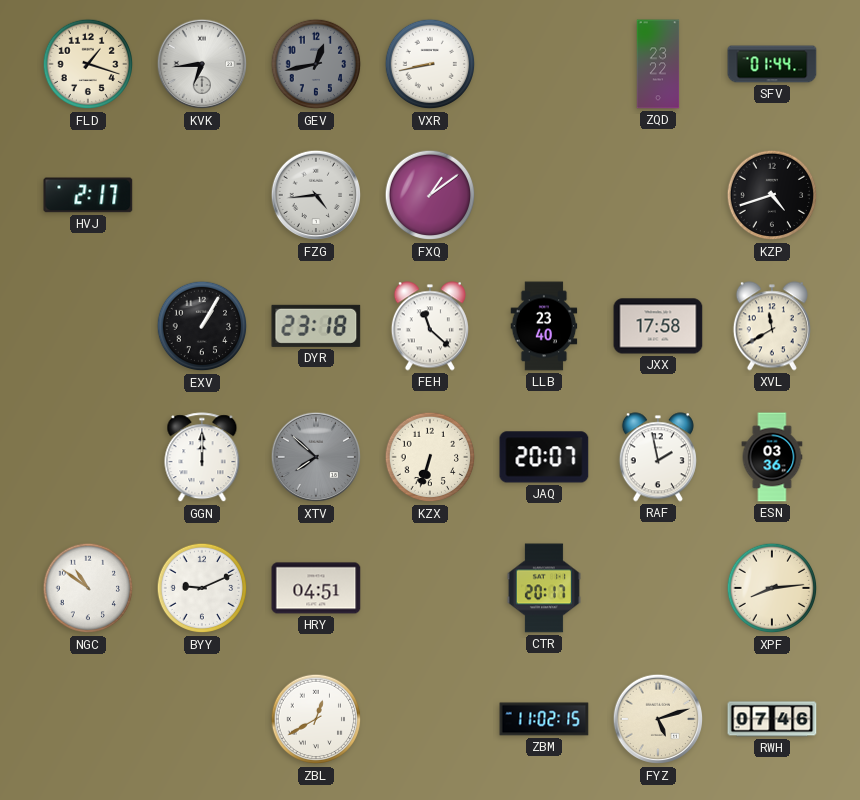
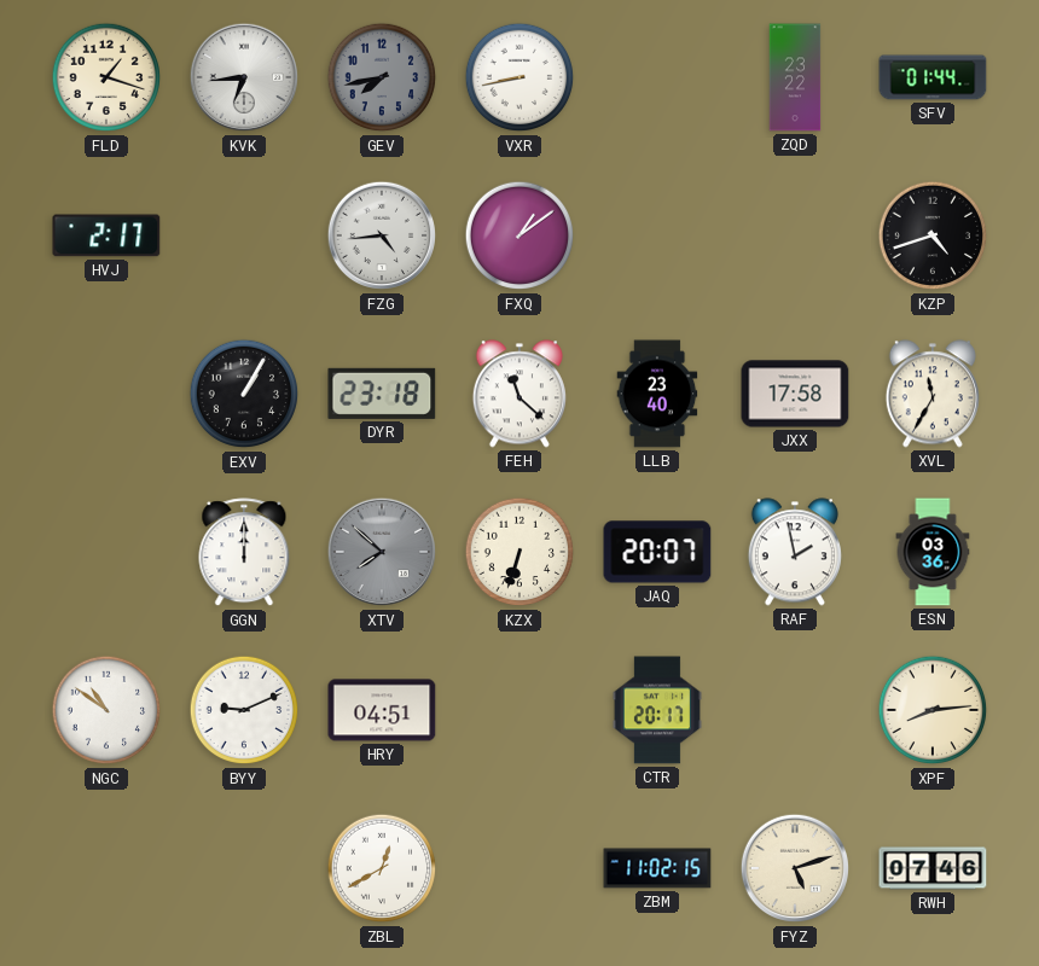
GEV: 12:43 -> 7:43 (382, 77)
XVL: 11:40 -> 11:35 (933, 394)
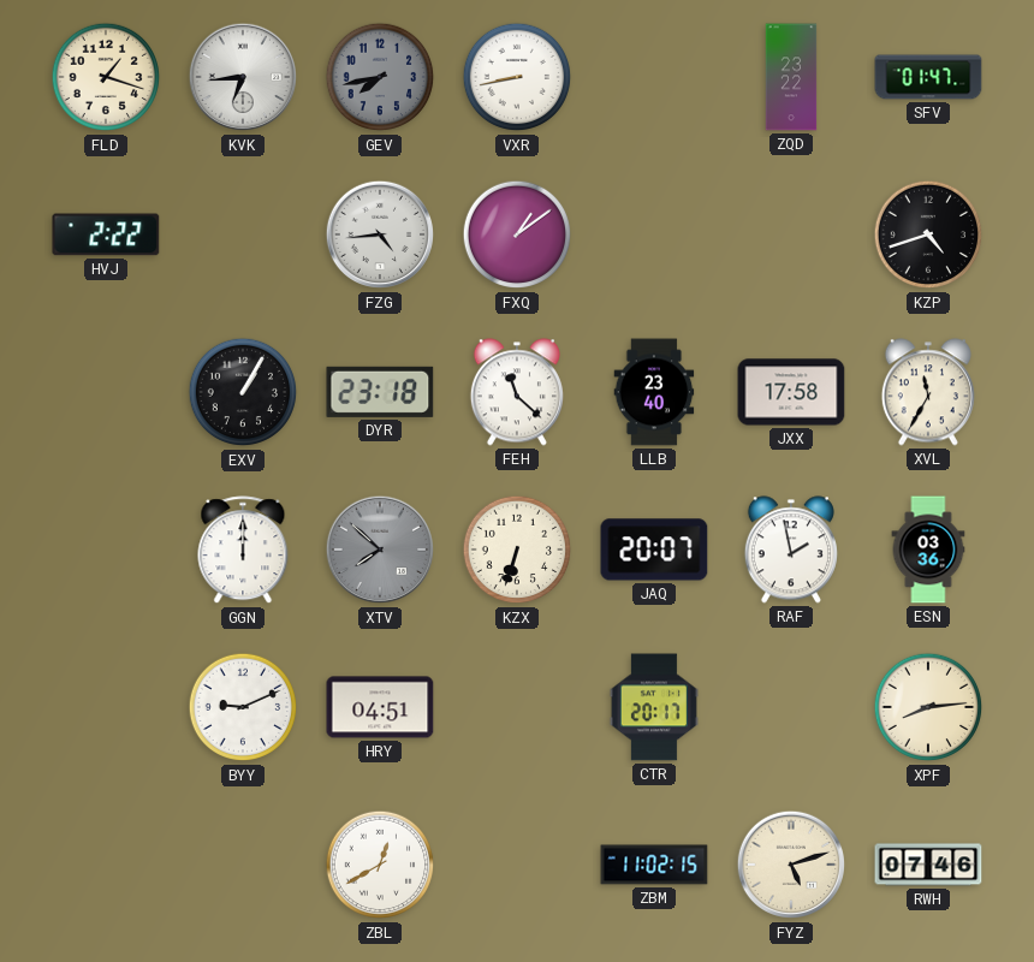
SFV: 01:44 -> 01:47 (928, 77)
HVJ: 2:17 -> 2:22 (106, 234)
NGC: 10:51 -> none (106, 710)
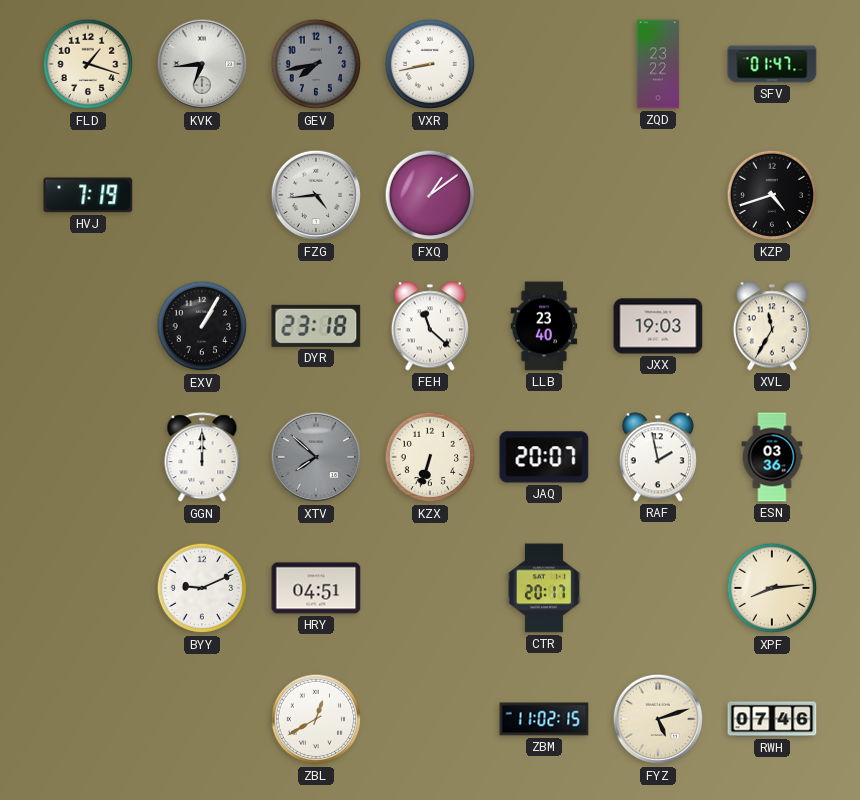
HVJ: 2:22 -> 7:19 (88, 195)
JXX: 17:58 -> 19:03 (658, 326)
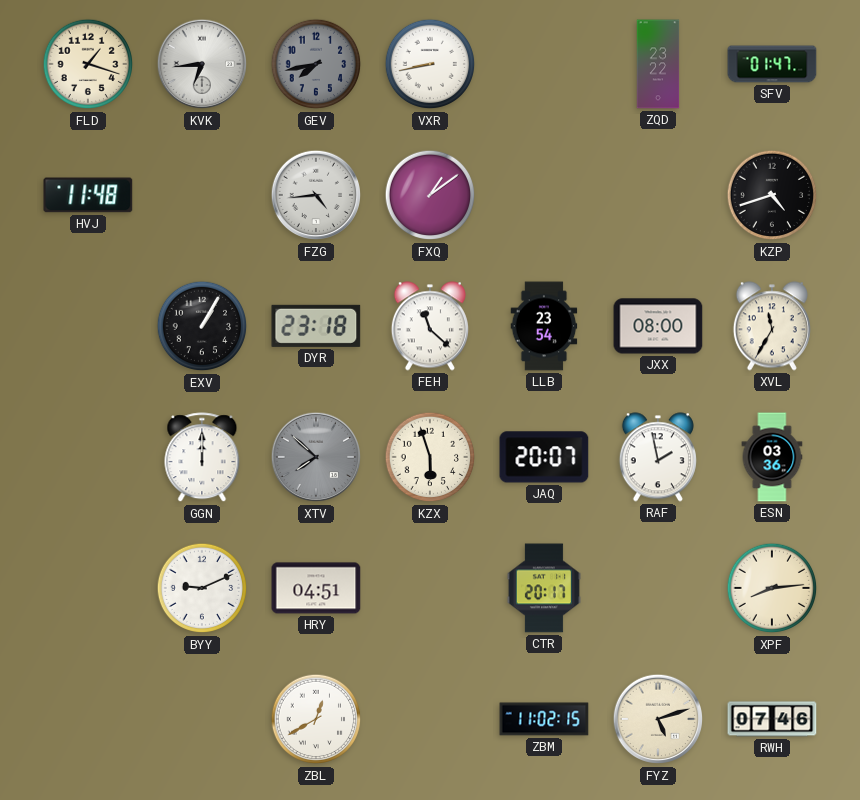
HVJ: 7:19 -> 11:48 (88, 195)
LLB: 23:40 -> 23:54 (544, 326)
JXX: 19:03 -> 08:00 (658, 326)
KZX: 6:33 -> 5:57 (430, 457)
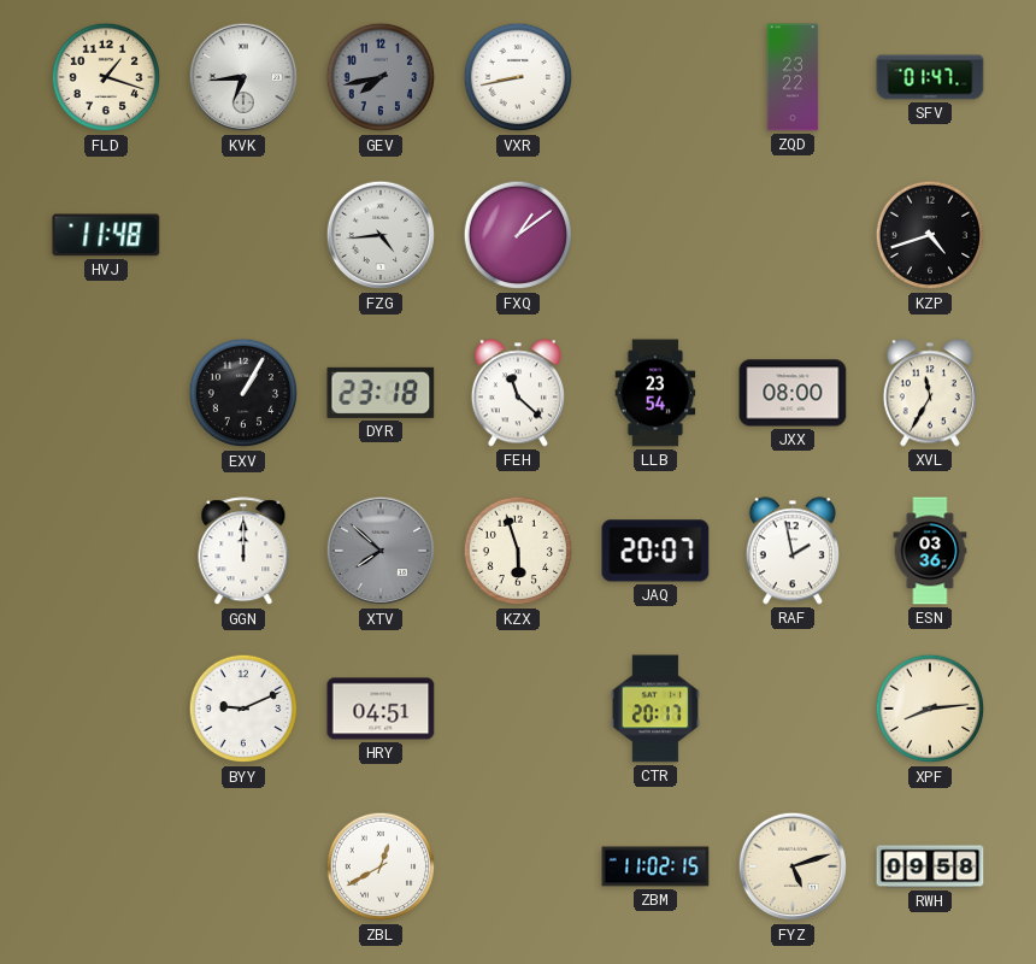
RWH: 07:46 -> 09:58 (930, 866)
